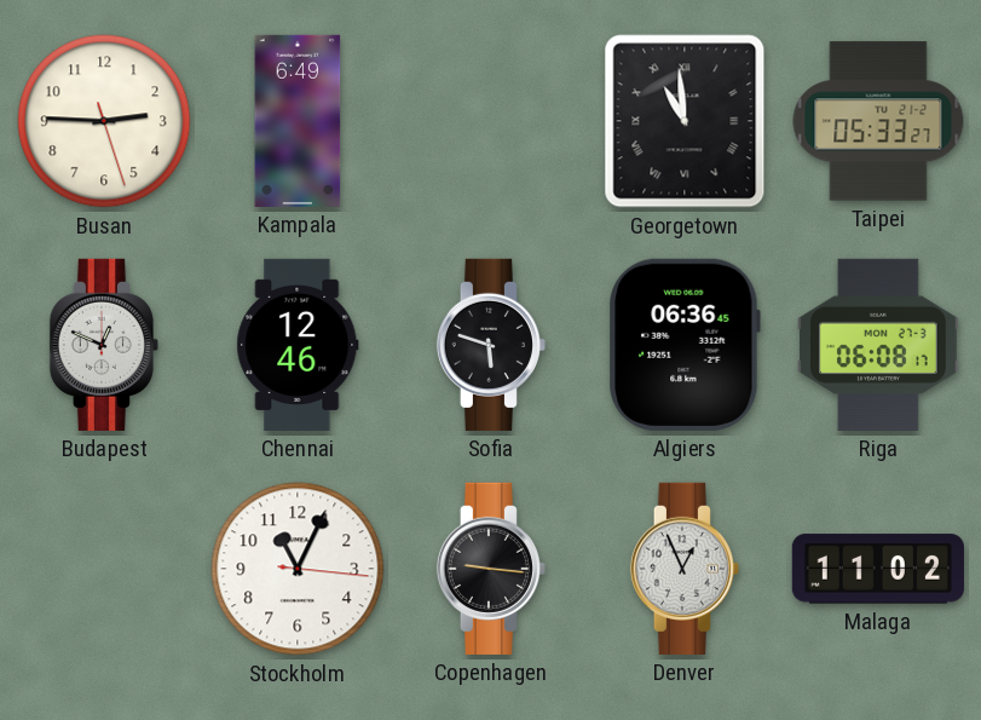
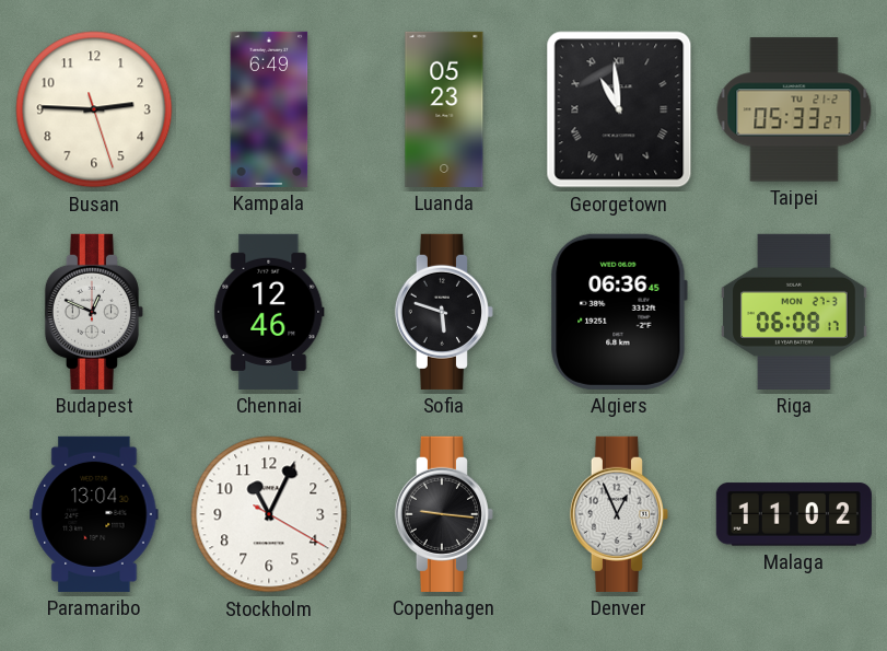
Luanda: none -> 05:23 (444, 109)
Paramaribo: none -> 13:04 (94, 514)
Stockholm: 11:04:16 -> 11:04:20 (269, 514)
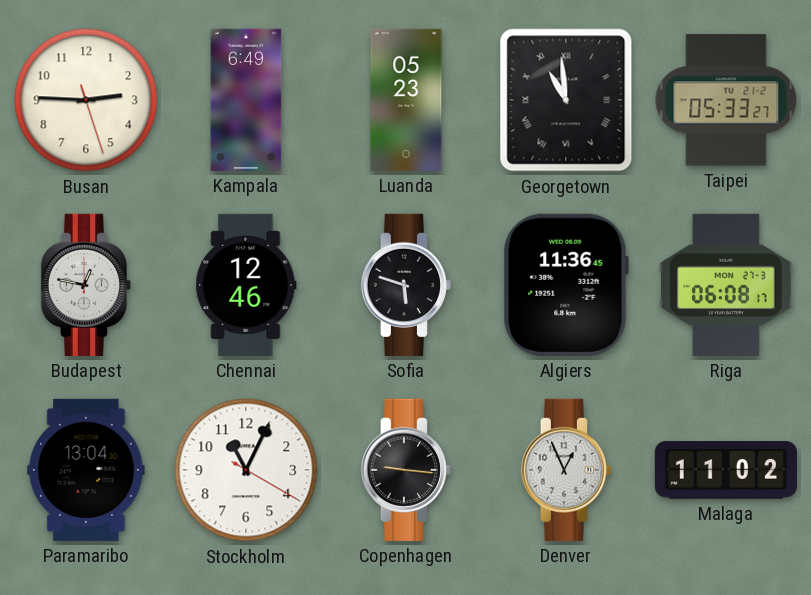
Budapest: 12:49 -> 12:47 (86, 285)
Algiers: 06:36 -> 11:36 (566, 285)
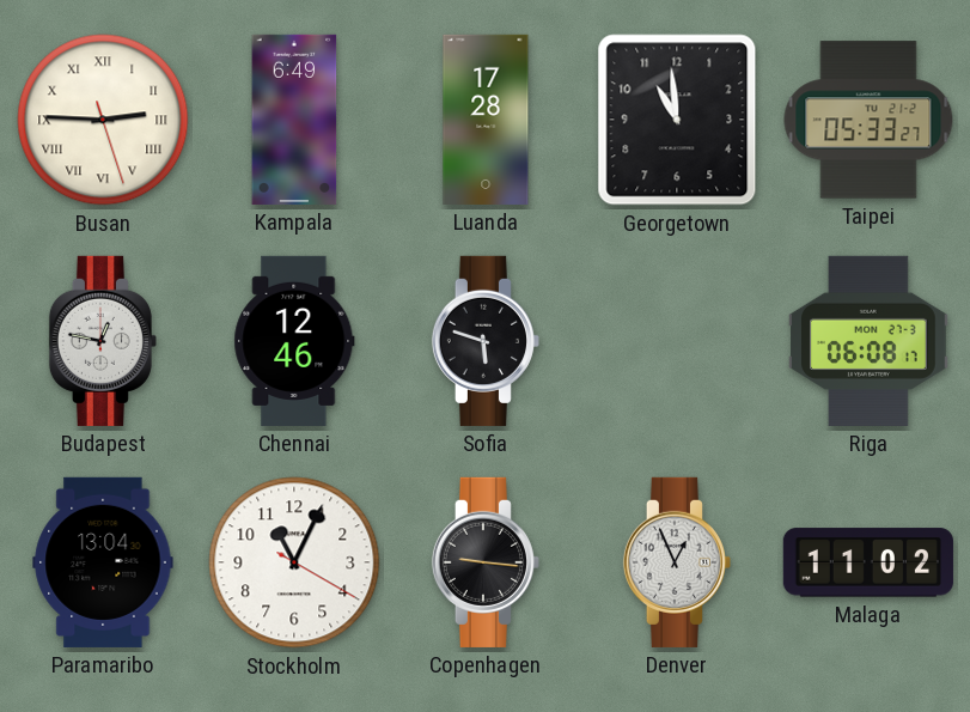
Busan numerals: Arabic -> Roman (103, 120)
Luanda: 05:23 -> 17:28 (486, 120)
Georgetown numerals: Roman -> Arabic (677, 120)
Algiers: 11:36 -> none (566, 285)
